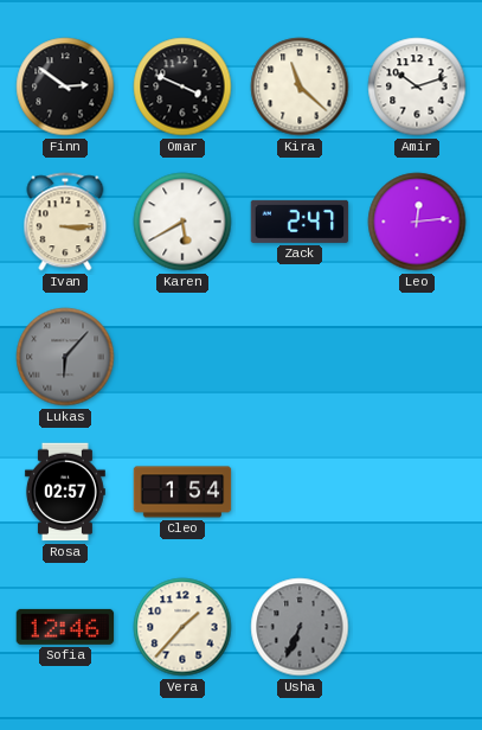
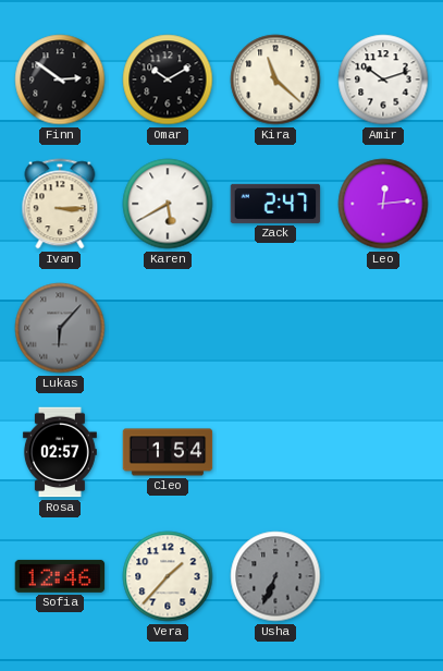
Omar: 3:49 -> 10:10 (168, 80)
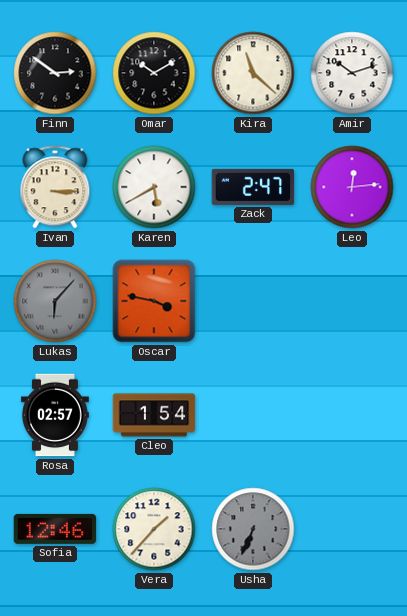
Oscar: none -> 3:47 (154, 301)
